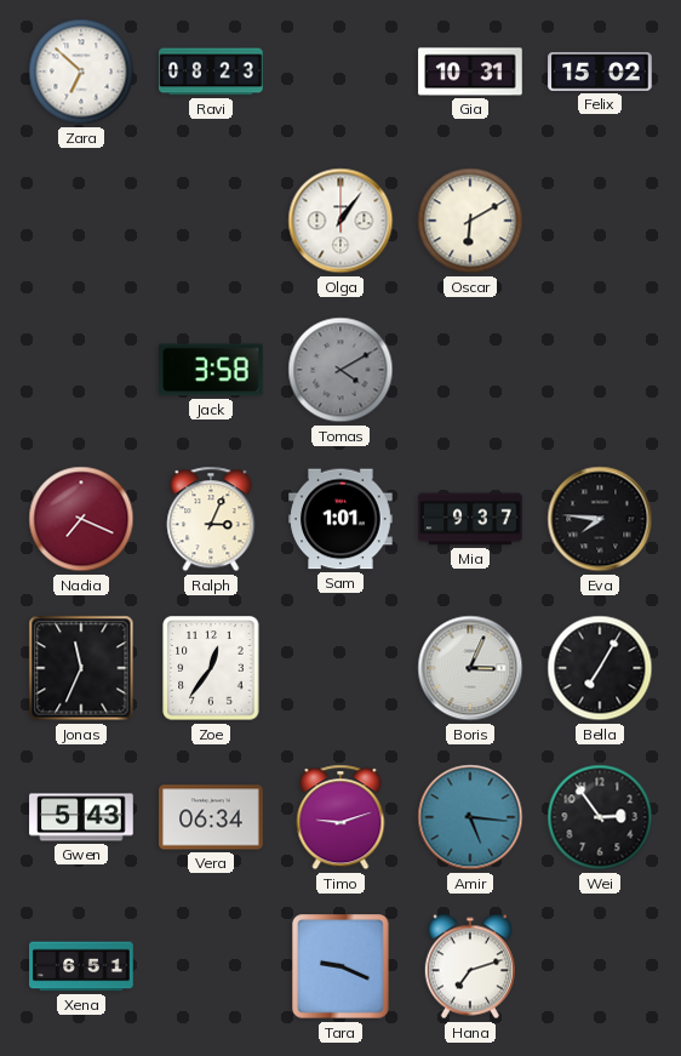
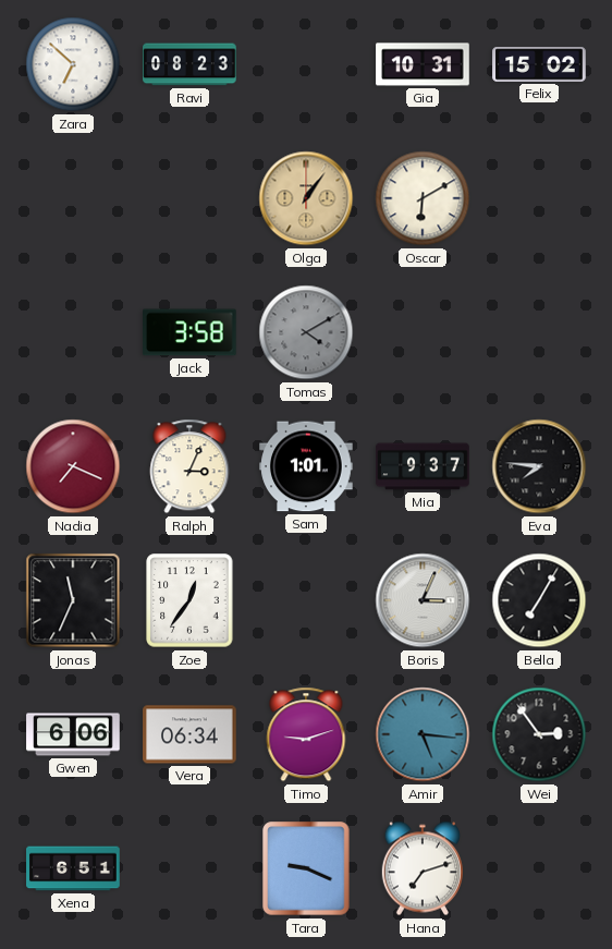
Olga dial: white -> champagne (306, 198)
Gwen: 5:43 -> 6:06 (73, 734)
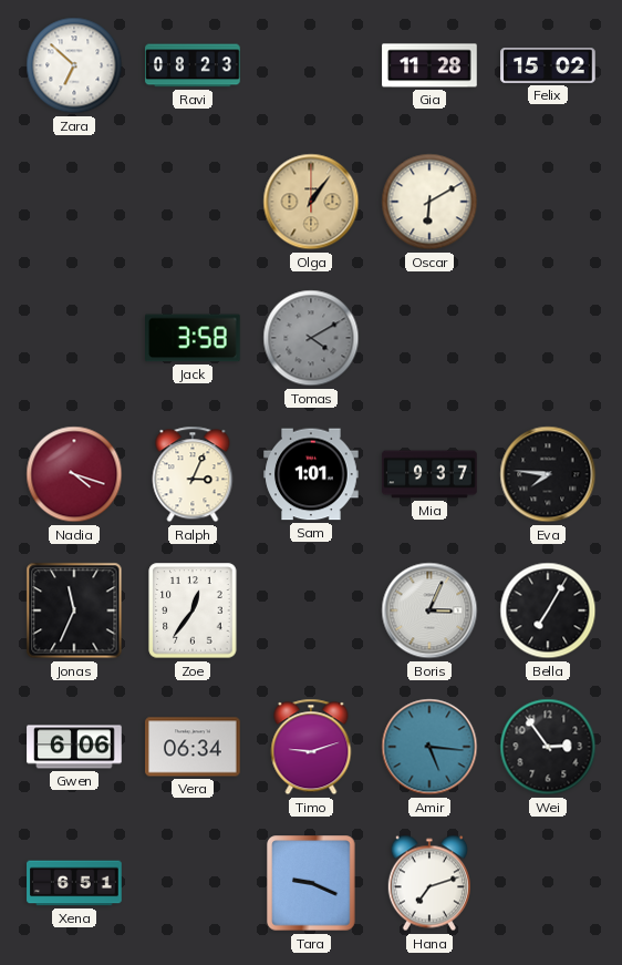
Gia: 10:31 -> 11:28 (429, 65)
Nadia: 7:19 -> 4:18 (74, 474)
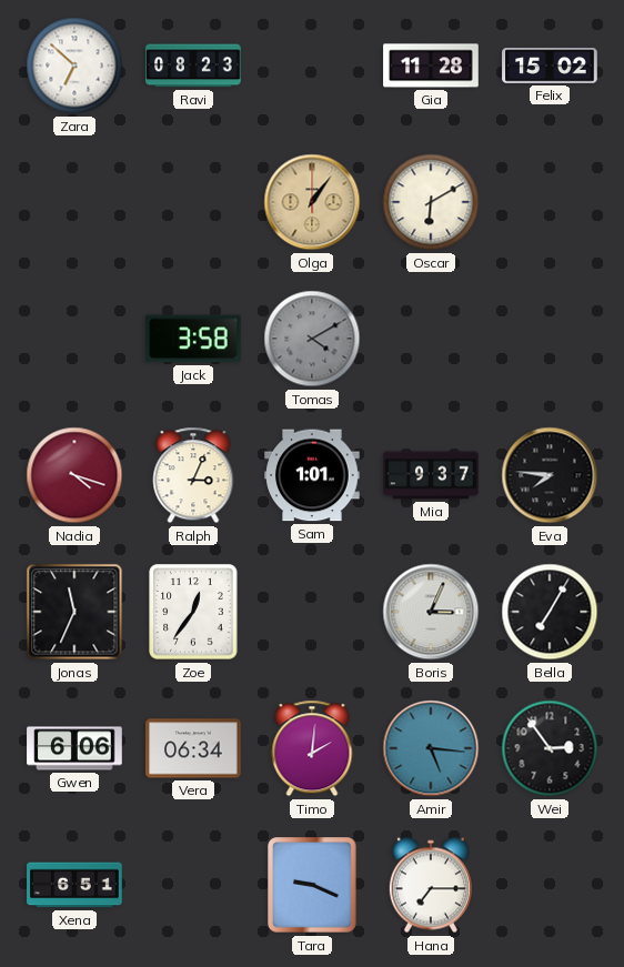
Timo: 9:12 -> 2:01 (312, 748)
Hana: 7:12 -> 7:15 (431, 885)
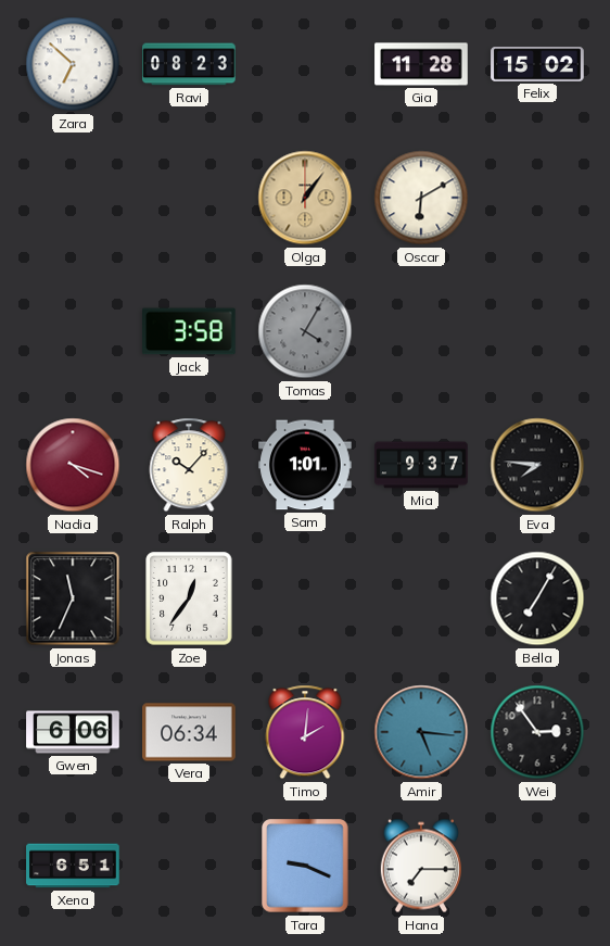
Tomas: 4:10 -> 4:05 (305, 331)
Ralph: 3:04 -> 10:07 (189, 465)
Boris: 3:04 -> none (431, 612)
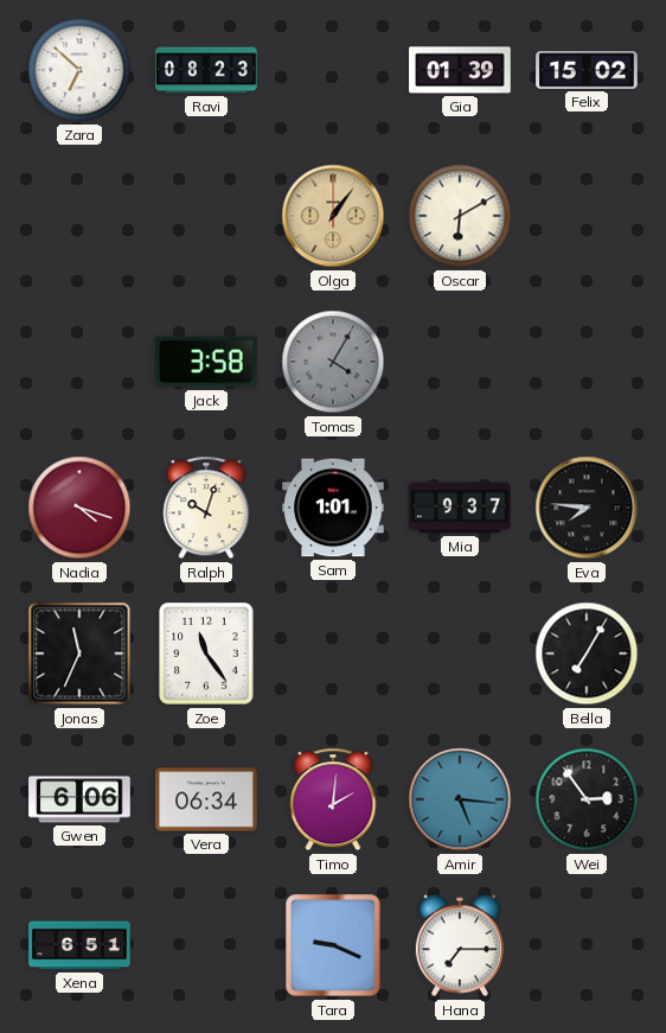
Gia: 11:28 -> 01:39 (460, 70)
Ralph: 10:07 -> 10:03 (206, 508)
Zoe: 12:36 -> 11:24 (206, 653)
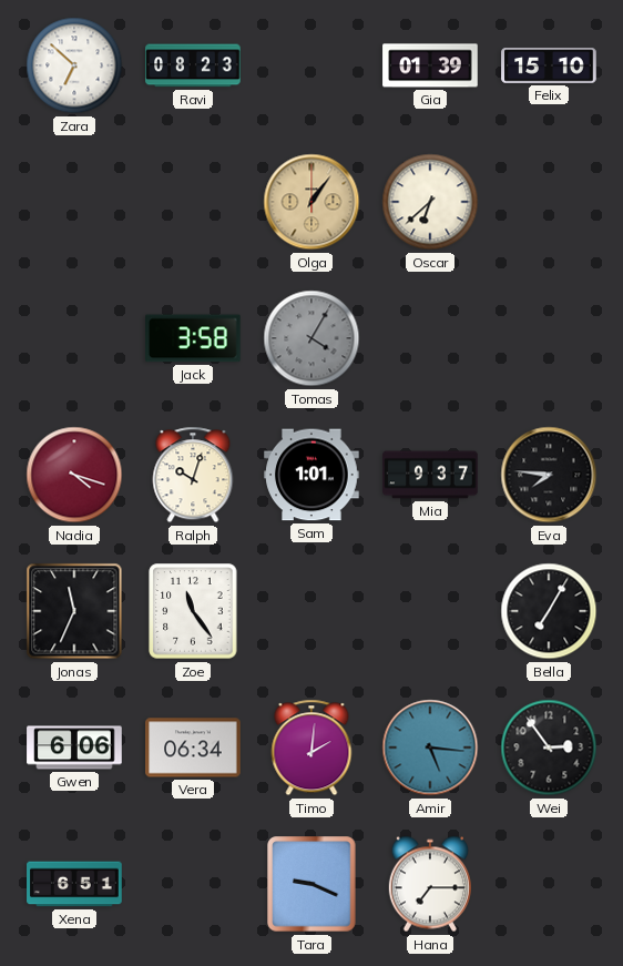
Felix: 15:02 -> 15:10 (549, 65)
Oscar: 6:10 -> 6:38 (430, 202)
